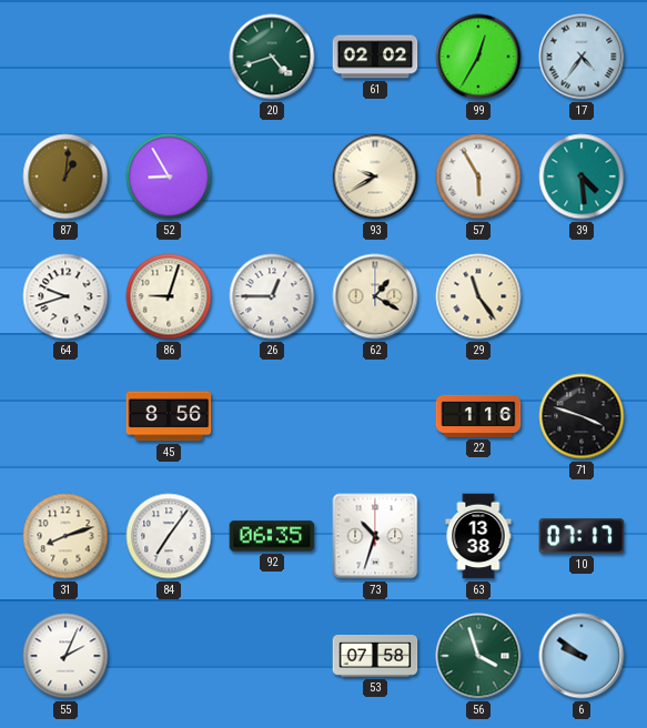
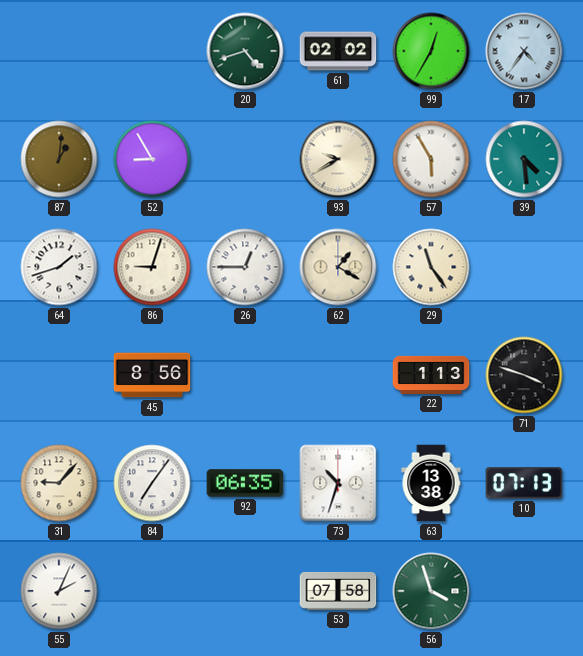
64: 9:42 -> 1:42 (59, 267)
22: 1:16 -> 1:13 (431, 375)
31: 8:12 -> 9:07 (59, 483)
10: 07:17 -> 07:13 (524, 483)
6: 9:51 -> none (582, 656)
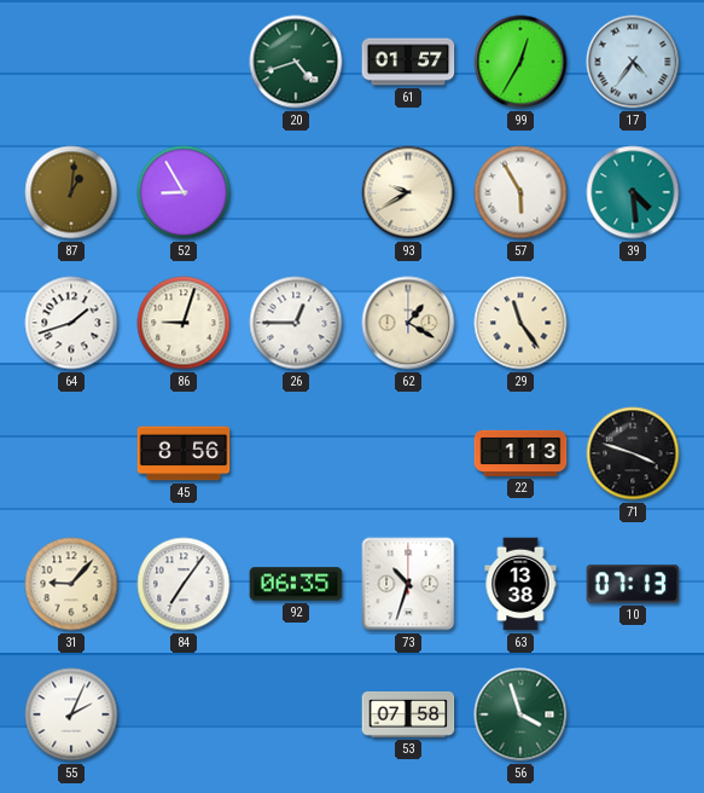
61: 02:02 -> 01:57 (408, 62)
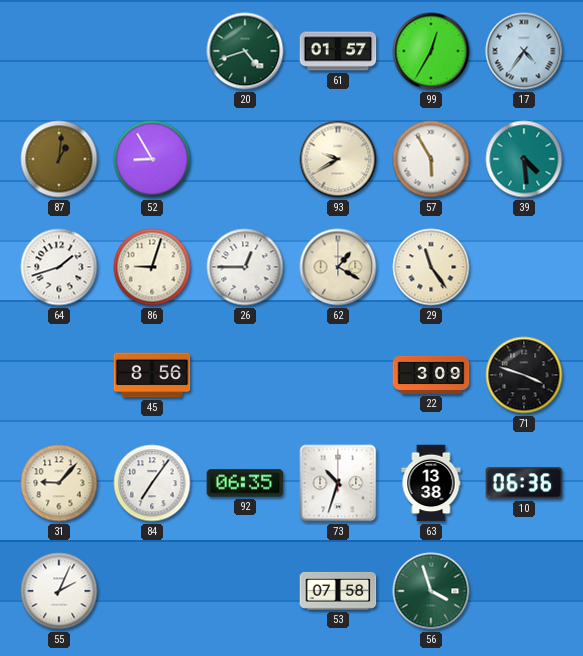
22: 1:13 -> 3:09 (431, 375)
10: 07:13 -> 06:36 (524, 483)
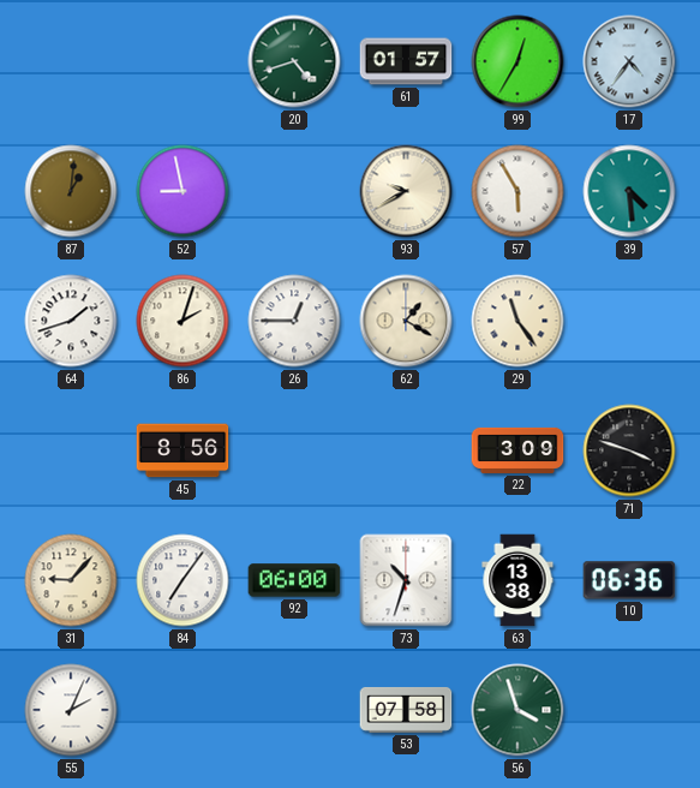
52: 8:55 -> 8:58 (183, 191)
86: 9:03 -> 2:03 (183, 321)
92: 06:35 -> 06:00 (294, 580)
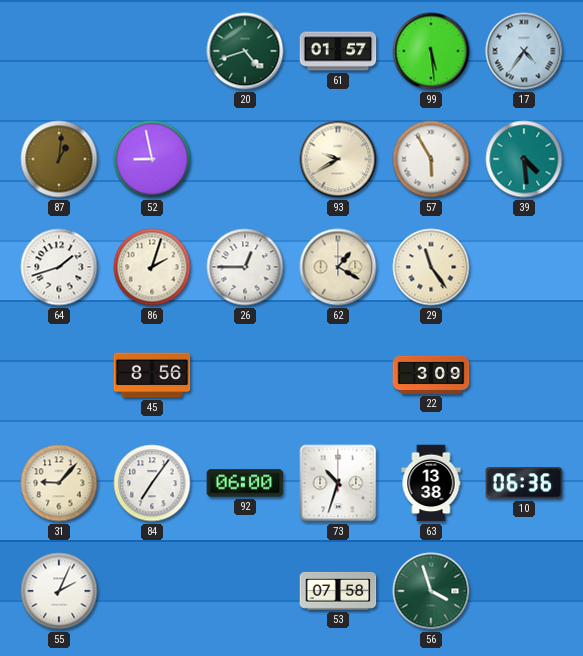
99: 12:35 -> 5:29 (431, 51)
71: 3:48 -> none (629, 450)
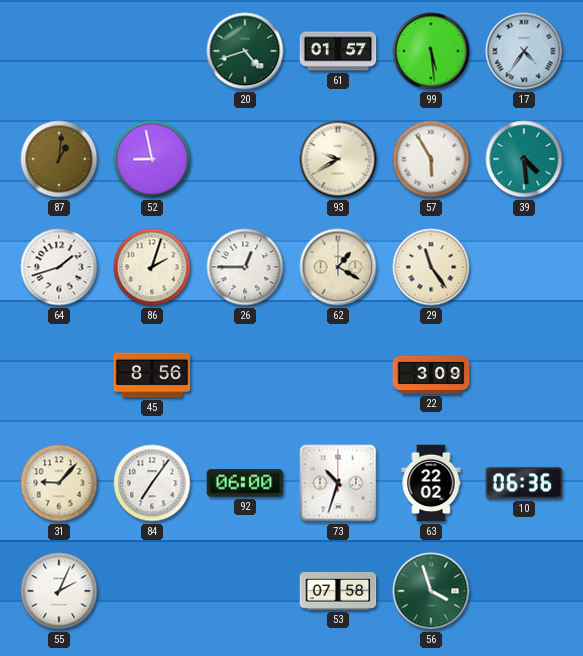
63: 13:38 -> 22:02 (431, 483)
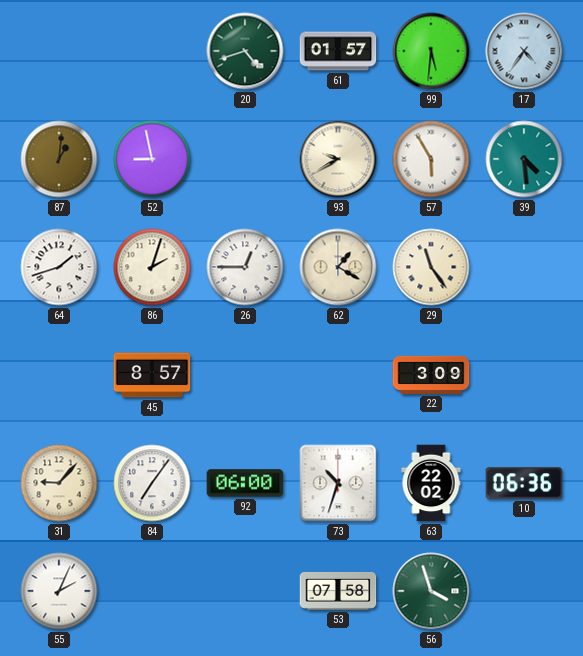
99: 5:29 -> 5:31 (431, 51)
45: 8:56 -> 8:57 (152, 375)
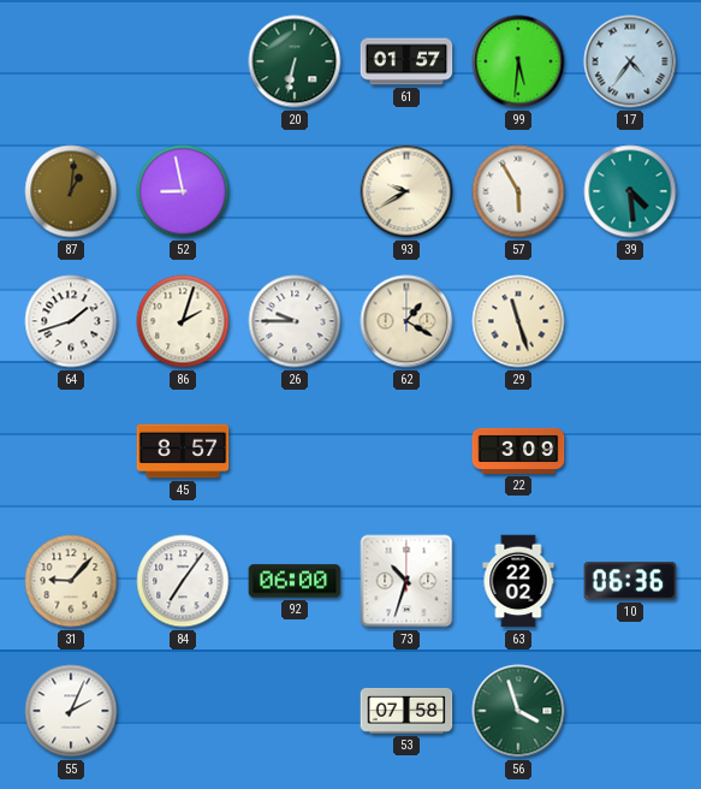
20: 4:42 -> 6:32 (295, 61)
26: 12:45 -> 9:45 (295, 321)
29: 11:24 -> 11:27 (518, 321)
